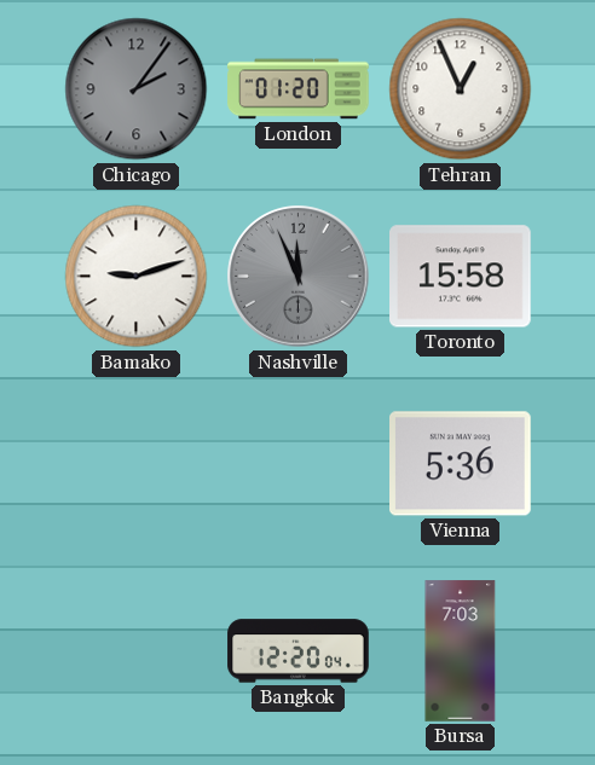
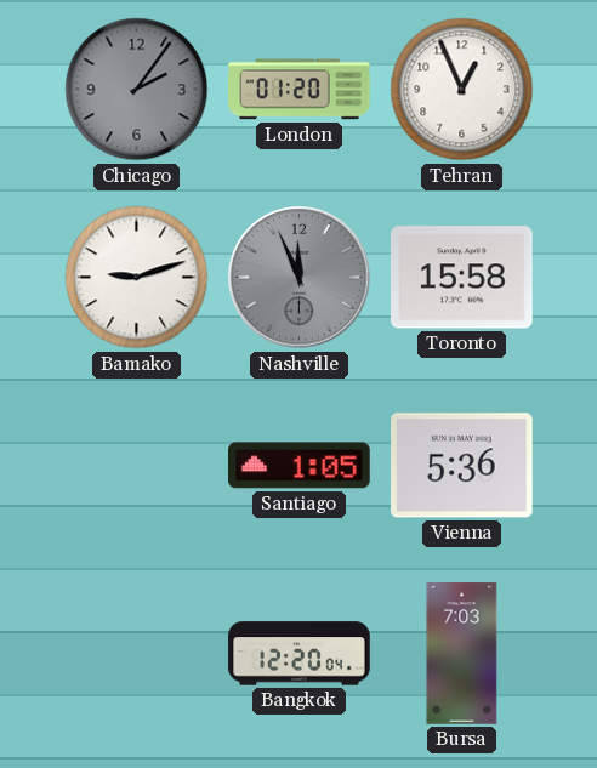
Santiago: none -> 1:05 (300, 466)
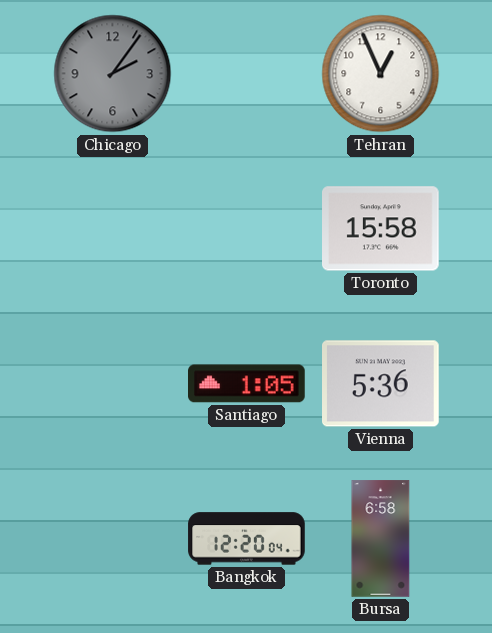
London: 01:20 -> none (300, 90)
Bamako: 9:12 -> none (137, 278)
Nashville: 11:56 -> none (300, 278)
Bursa: 7:03 -> 6:58 (381, 539)
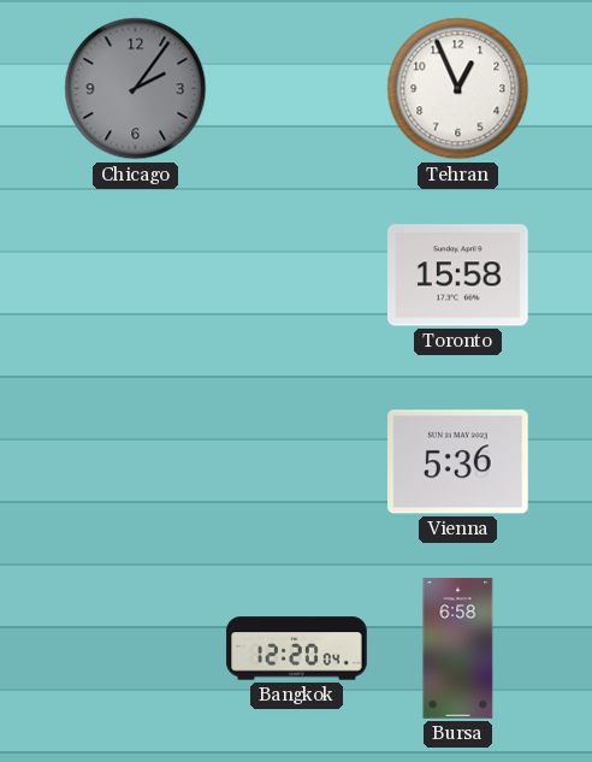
Santiago: 1:05 -> none (247, 384)
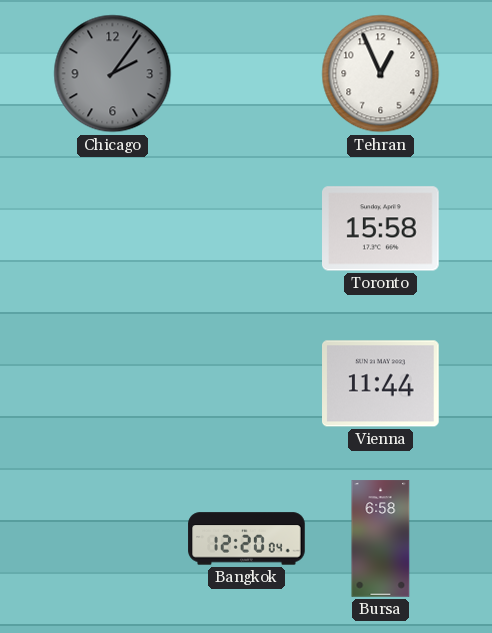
Vienna: 5:36 -> 11:44 (381, 384)
